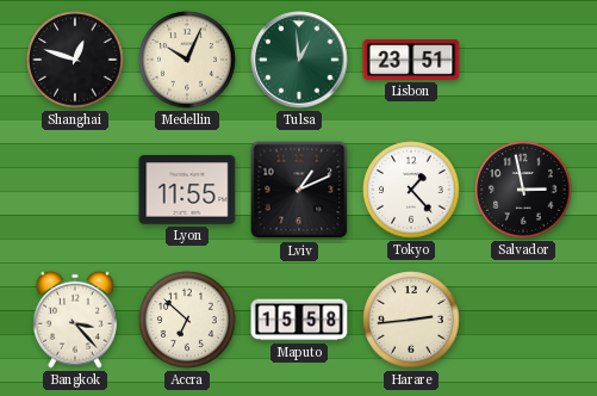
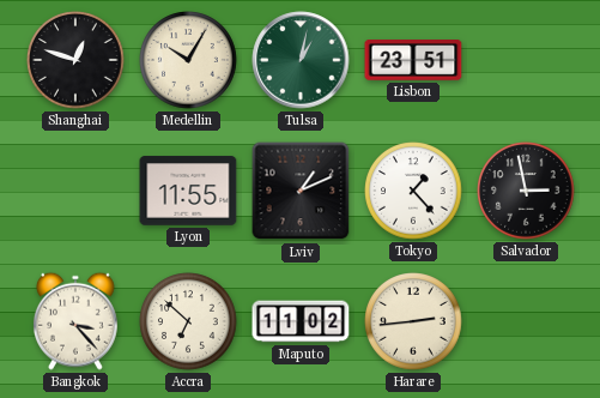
Medellin: 10:04 -> 10:05 (188, 60)
Tulsa: 12:59 -> 1:02 (301, 60)
Maputo: 15:58 -> 11:02 (301, 321)
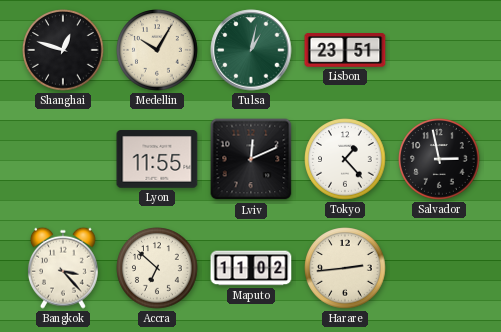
Lviv: 1:11 -> 12:11 (251, 159)
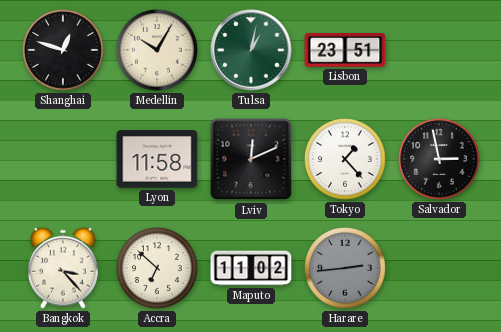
Lyon: 11:55 -> 11:58 (157, 159)
Harare dial: cream -> grey (345, 268)
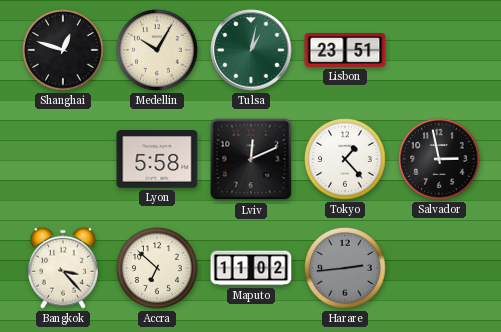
Lyon: 11:58 -> 5:58 (157, 159)
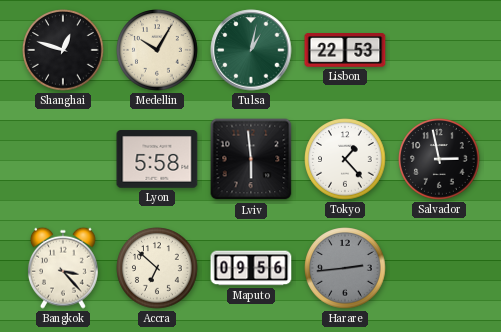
Lisbon: 23:51 -> 22:53 (345, 50)
Lviv: 12:11 -> 5:59 (251, 159)
Maputo: 11:02 -> 09:56 (251, 268)
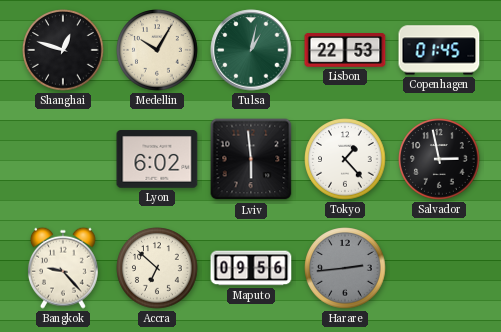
Copenhagen: none -> 01:45 (439, 50)
Lyon: 5:58 -> 6:02 (157, 159)
Bangkok: 3:23 -> 9:23 (63, 268)
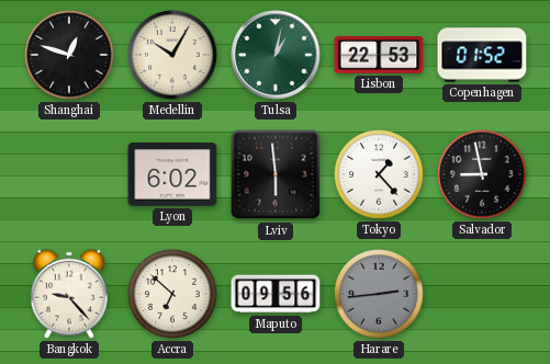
Copenhagen: 01:45 -> 01:52 (482, 55)
Salvador: 2:58 -> 8:58 (482, 174)
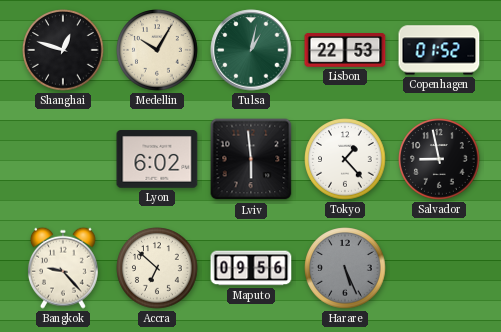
Harare: 2:44 -> 5:26 (345, 268)
